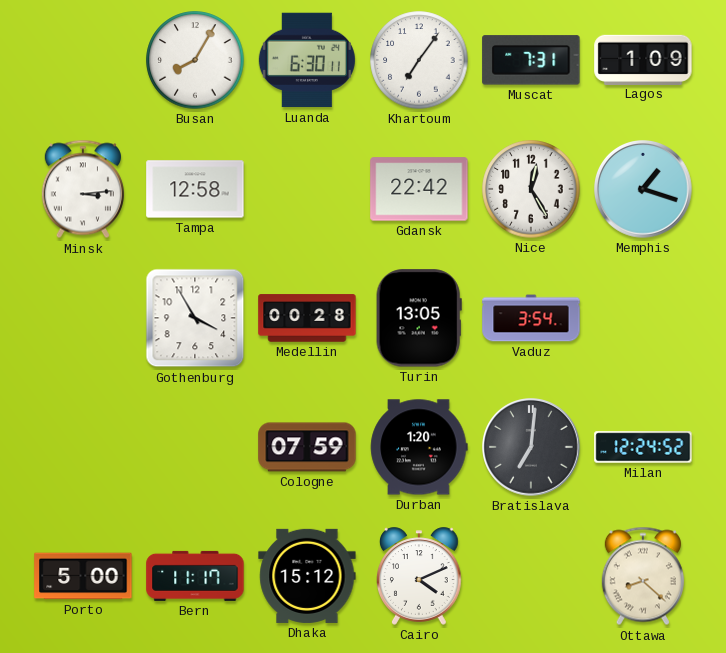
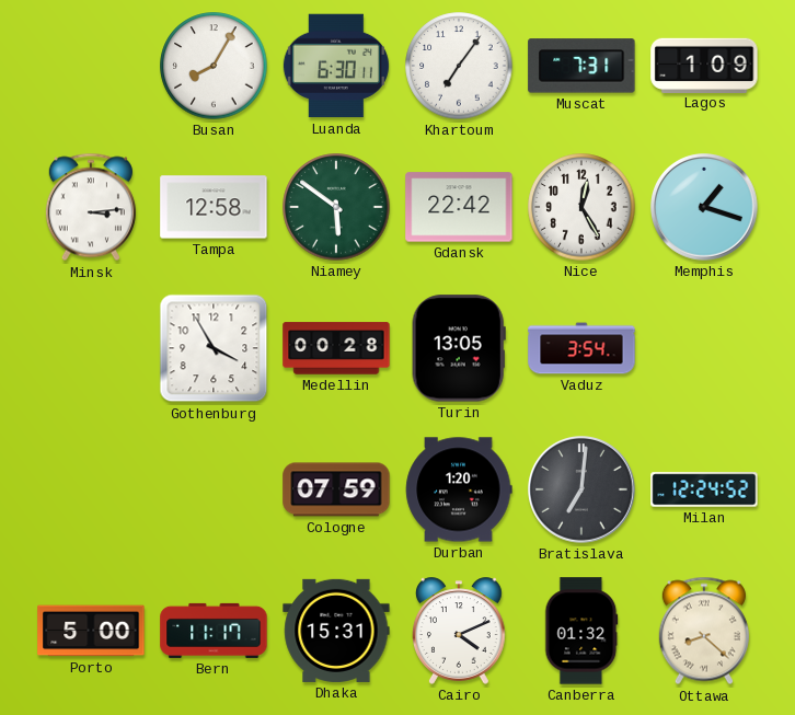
Niamey: none -> 5:51 (336, 207)
Dhaka: 15:12 -> 15:31 (336, 631)
Canberra: none -> 01:32 (581, 631)
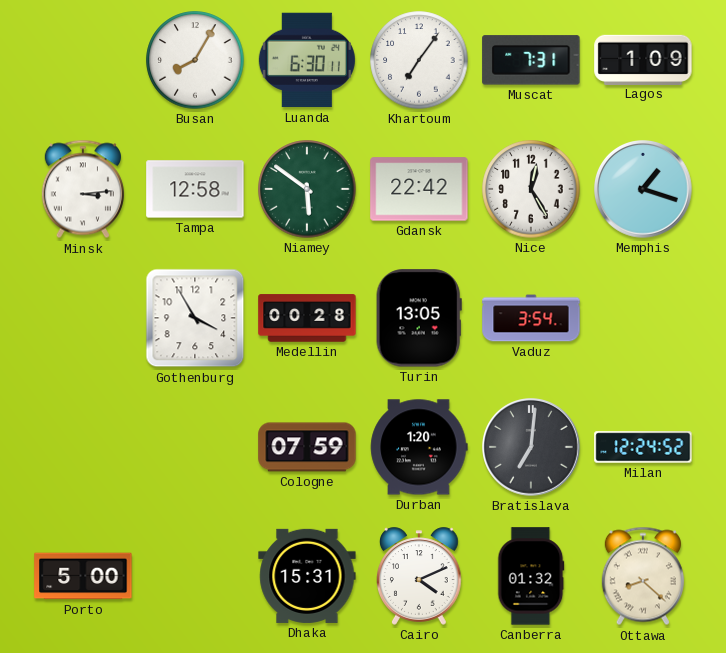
Bern: 11:17 -> none (214, 631)
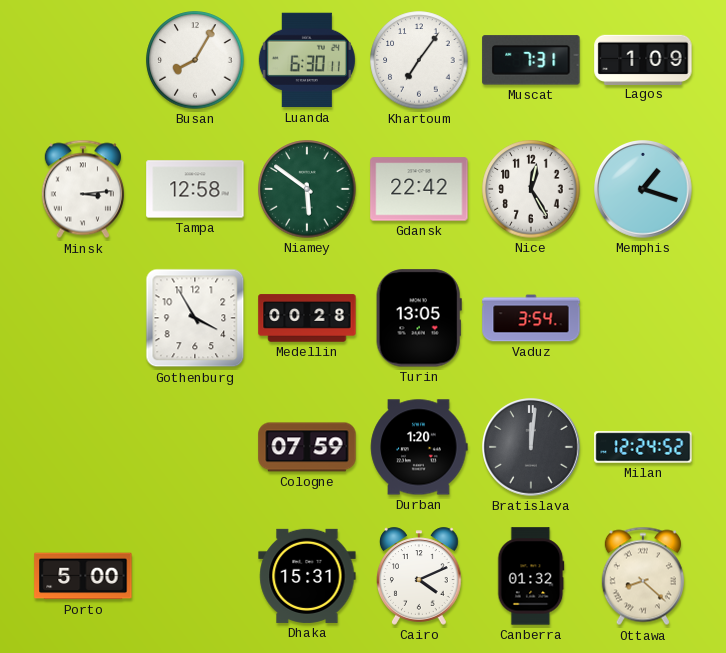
Bratislava: 7:01 -> 12:01 (532, 448)
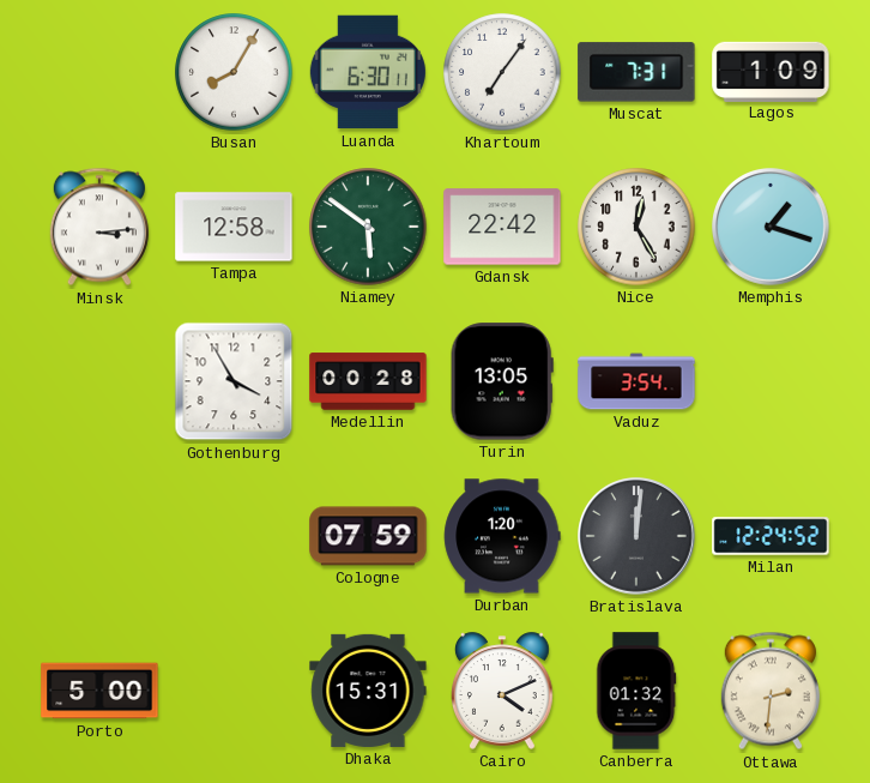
Ottawa: 8:22 -> 2:31 (771, 691)
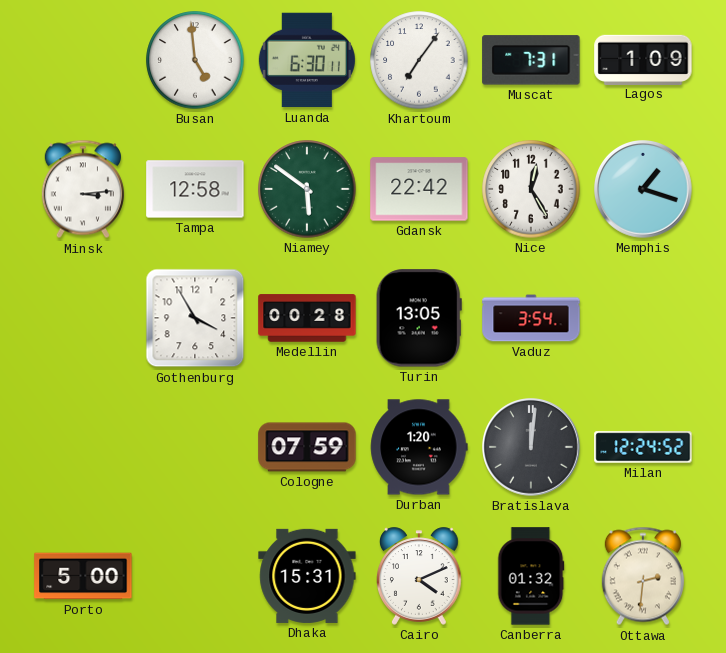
Busan: 8:05 -> 4:59 (195, 60)
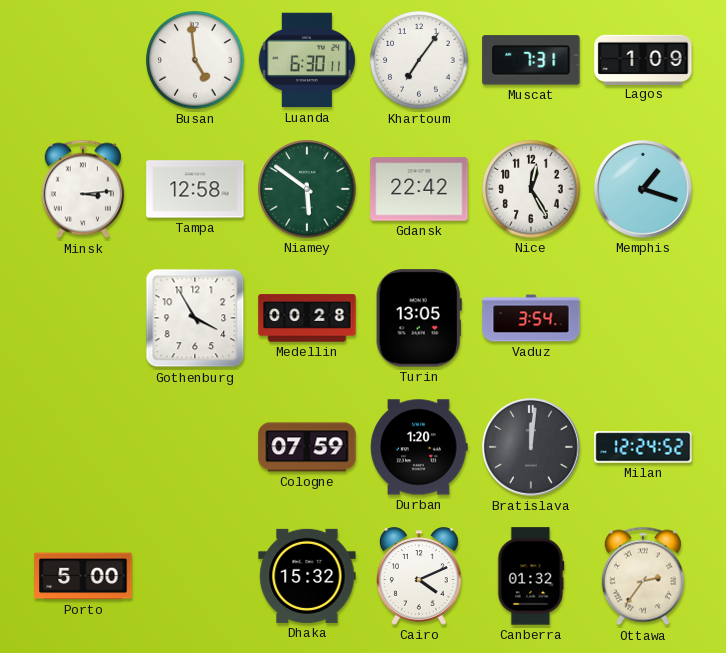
Dhaka: 15:31 -> 15:32 (307, 576)
Ottawa: 2:31 -> 2:36 (643, 576)
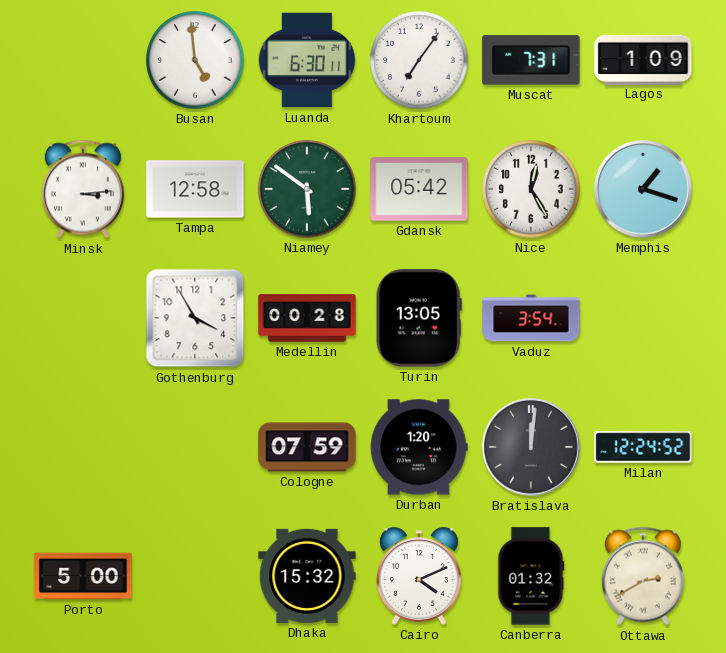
Gdansk: 22:42 -> 05:42 (419, 189)
Ottawa: 2:36 -> 2:40 (643, 576)
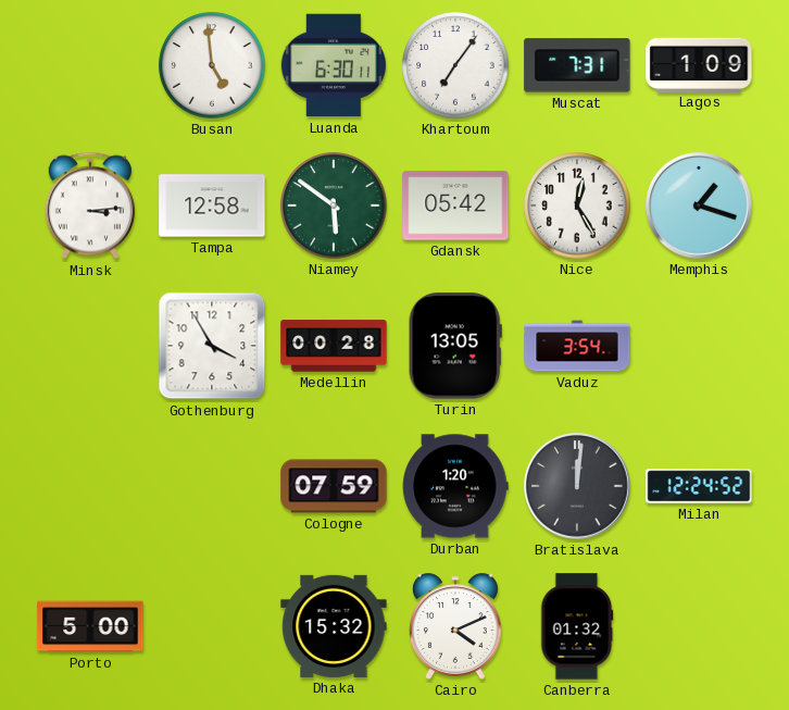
Ottawa: 2:40 -> none (643, 576)
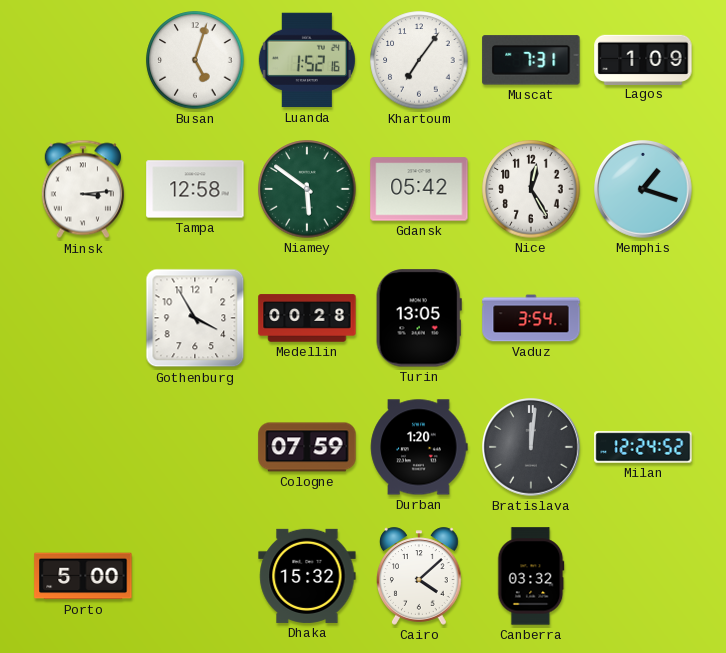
Busan: 4:59 -> 5:03 (195, 60)
Luanda: 6:30 -> 1:52 (307, 60)
Cairo: 4:11 -> 4:08 (420, 576)
Canberra: 01:32 -> 03:32 (531, 576)
